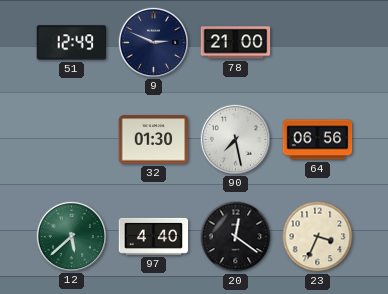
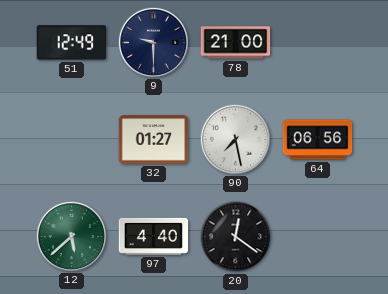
9: 2:49 -> 9:30 (153, 42)
32: 01:30 -> 01:27 (154, 140)
23: 3:34 -> none (318, 237)
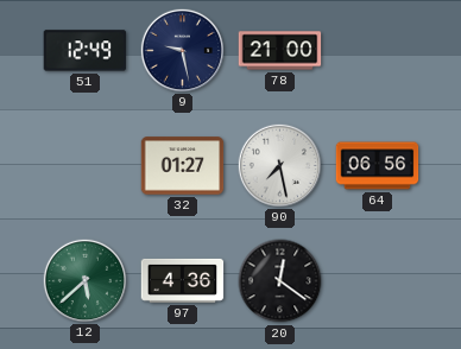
9: 9:30 -> 9:28 (182, 50)
97: 4:40 -> 4:36 (183, 280)
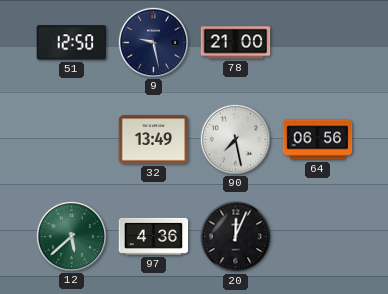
51: 12:49 -> 12:50 (72, 43)
32: 01:27 -> 13:49 (154, 140)
20: 12:21 -> 12:04 (236, 237)
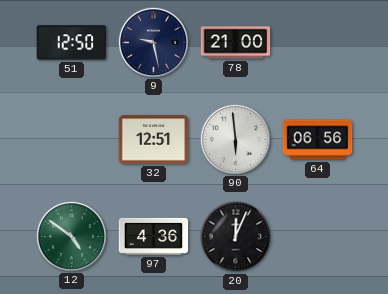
32: 13:49 -> 12:51 (154, 140)
90: 7:28 -> 5:59 (235, 139)
12: 5:38 -> 4:51 (71, 236)
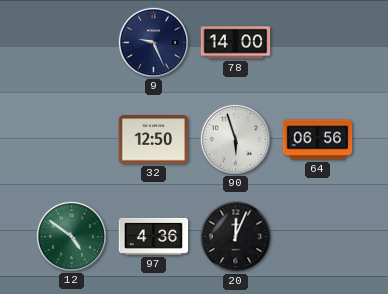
51: 12:50 -> none (72, 43)
9: 9:28 -> 9:26 (153, 42)
78: 21:00 -> 14:00 (236, 43)
32: 12:51 -> 12:50 (154, 140)
90: 5:59 -> 5:57 (235, 139)
